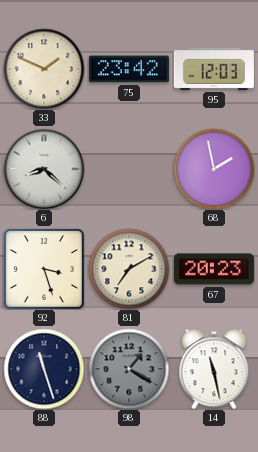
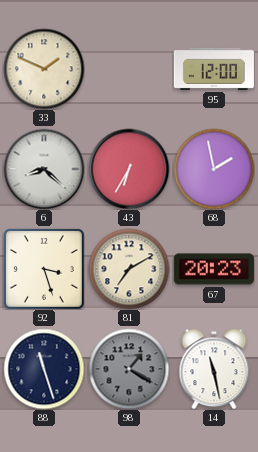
75: 23:42 -> none (129, 69)
95: 12:03 -> 12:00 (214, 69)
43: none -> 6:35 (129, 169)
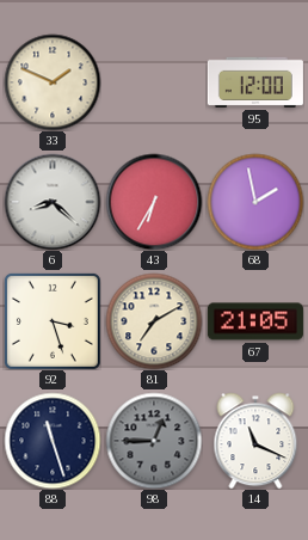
67: 20:23 -> 21:05 (255, 321)
98: 1:20 -> 12:45 (154, 441)
14: 11:28 -> 11:19 (255, 441)
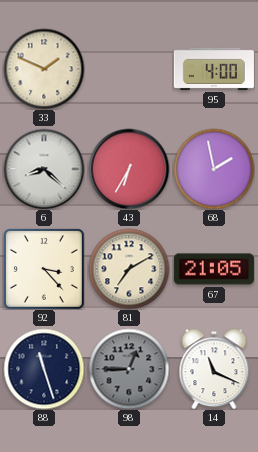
95: 12:00 -> 4:00 (214, 69)
92: 3:27 -> 3:23 (44, 269)
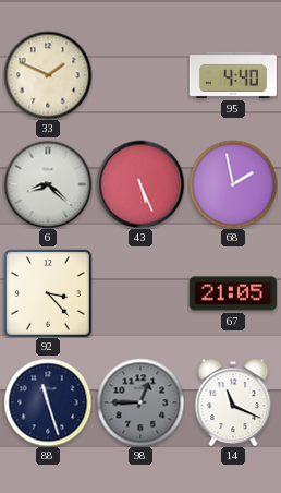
95: 4:00 -> 4:40 (233, 75)
43: 6:35 -> 5:26 (140, 184)
81: 7:10 -> none (129, 269)
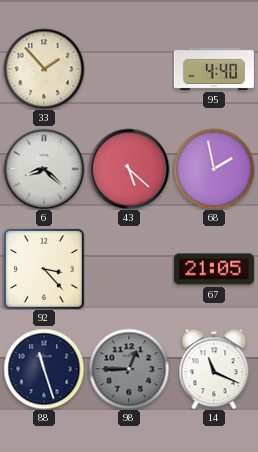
33: 1:49 -> 1:53 (44, 69)
43: 5:26 -> 5:22 (129, 169)
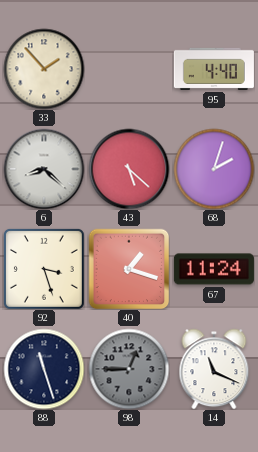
68: 1:58 -> 2:03 (214, 169)
92: 3:23 -> 3:27 (44, 269)
40: none -> 1:18 (129, 269)
67: 21:05 -> 11:24 (214, 269)
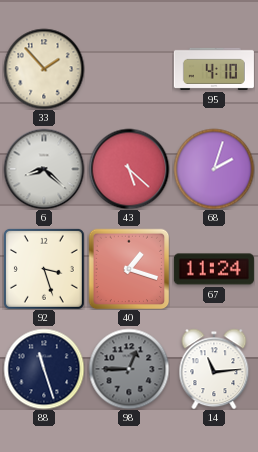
95: 4:40 -> 4:10 (214, 69)
14: 11:19 -> 11:14 (214, 369)
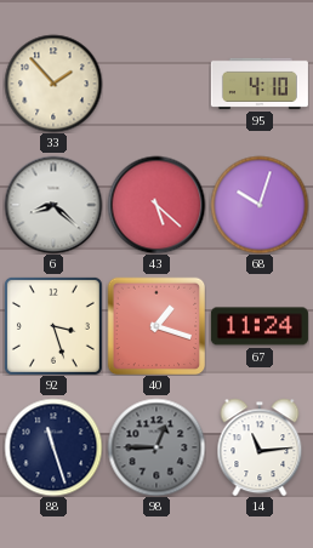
68: 2:03 -> 10:03 (260, 205)
